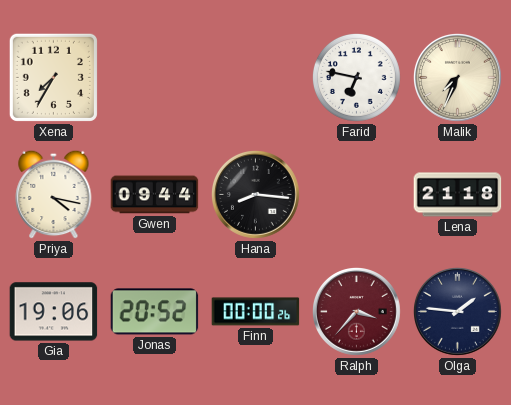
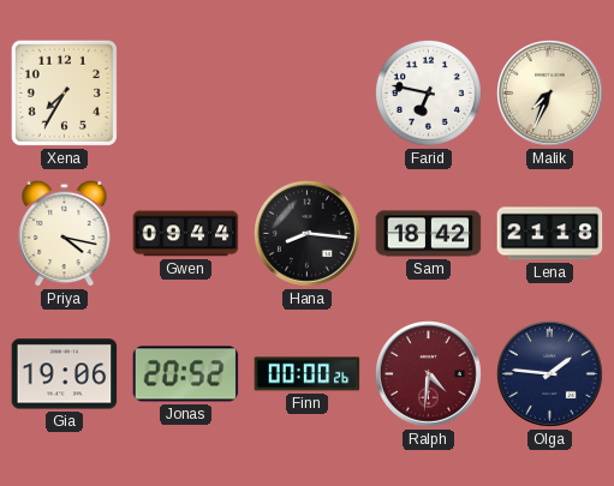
Sam: none -> 18:42 (429, 234)
Ralph: 3:37 -> 4:31 (429, 374)
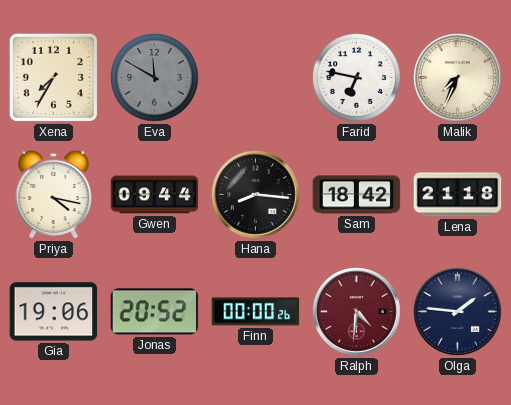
Eva: none -> 11:50 (154, 77)
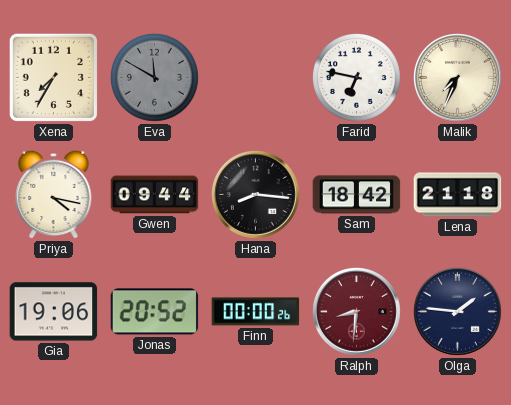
Ralph: 4:31 -> 8:31 (357, 312)
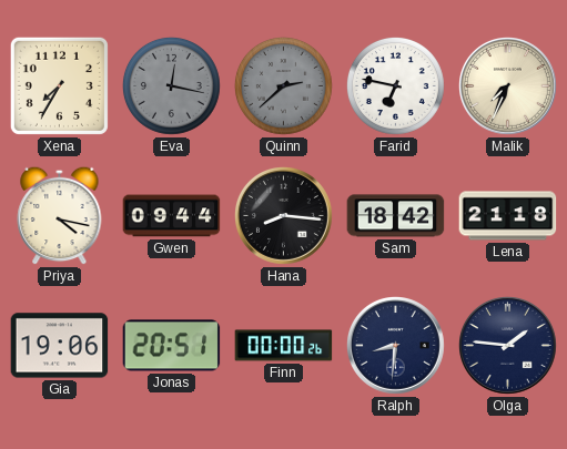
Eva: 11:50 -> 12:17 (171, 85)
Quinn: none -> 2:38 (283, 85)
Jonas: 20:52 -> 20:51 (172, 346)
Ralph dial: burgundy -> navy (396, 346)
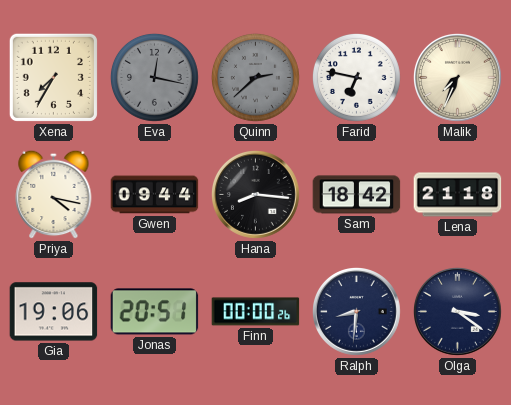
Olga: 1:46 -> 3:21 (458, 312)
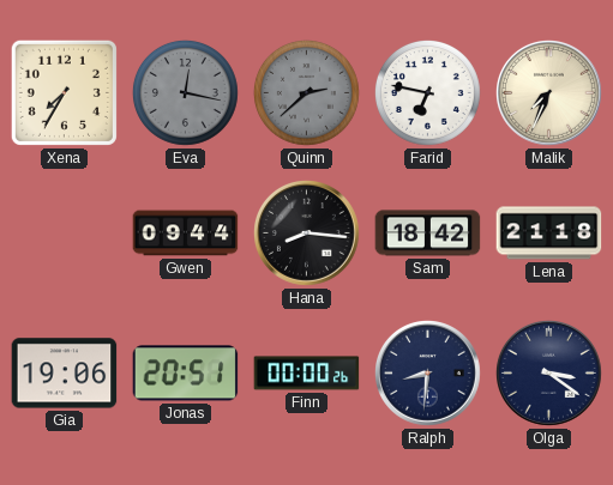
Priya: 4:17 -> none (54, 194)
